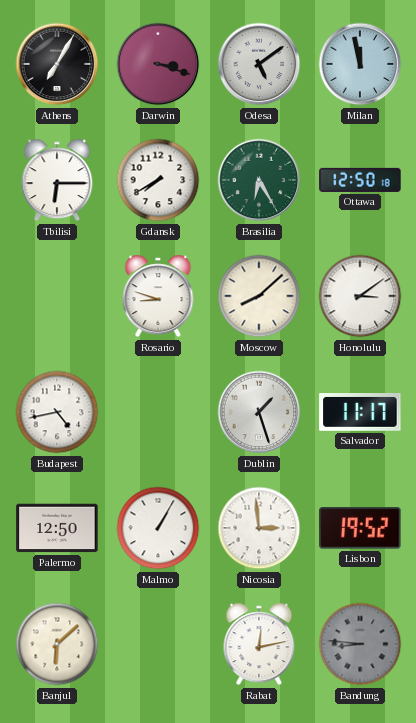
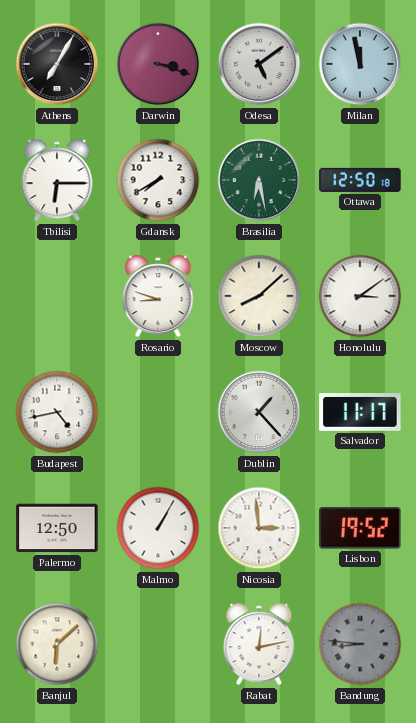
Brasilia: 6:25 -> 6:28 (259, 180)
Dublin: 1:27 -> 1:23 (259, 412)
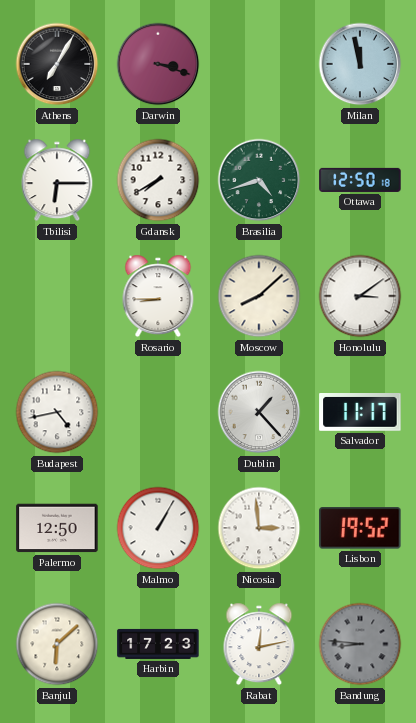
Odesa: 5:09 -> none (259, 64)
Brasilia: 6:28 -> 4:42 (259, 180)
Rosario: 8:48 -> 8:45 (158, 296)
Harbin: none -> 17:23 (158, 644)
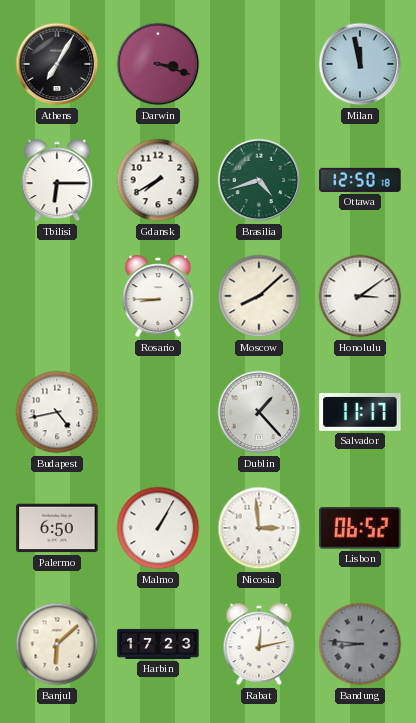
Palermo: 12:50 -> 6:50 (57, 528)
Lisbon: 19:52 -> 06:52 (360, 528)
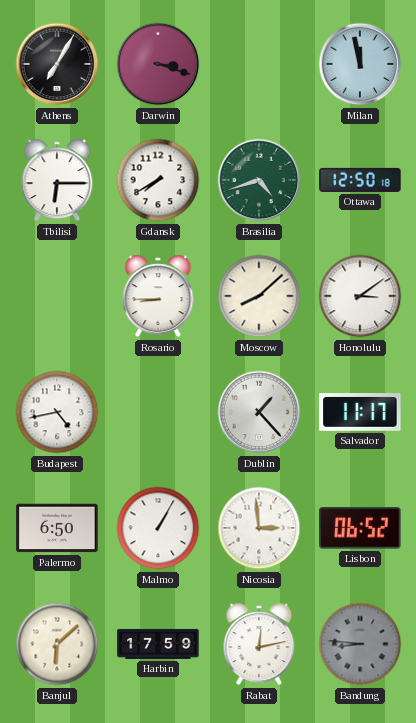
Harbin: 17:23 -> 17:59 (158, 644)
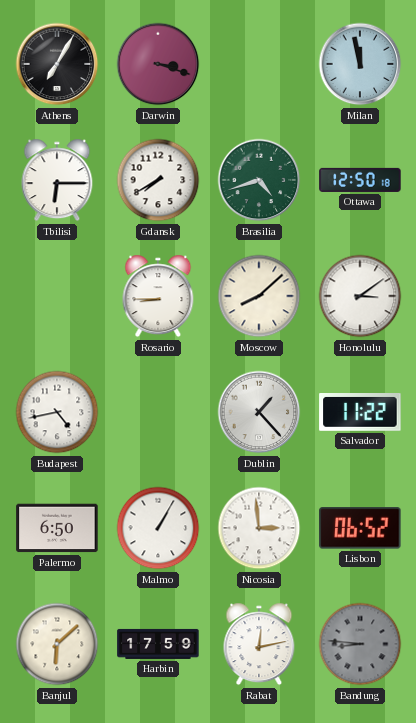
Salvador: 11:17 -> 11:22 (360, 413)
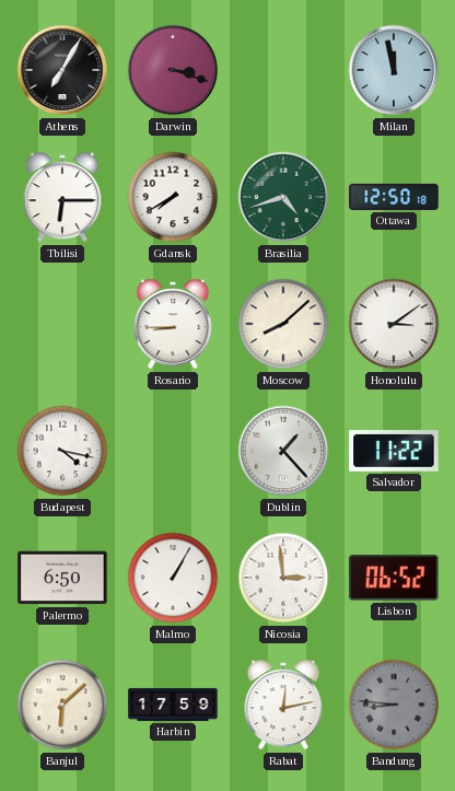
Budapest: 4:43 -> 4:17 (62, 451)
